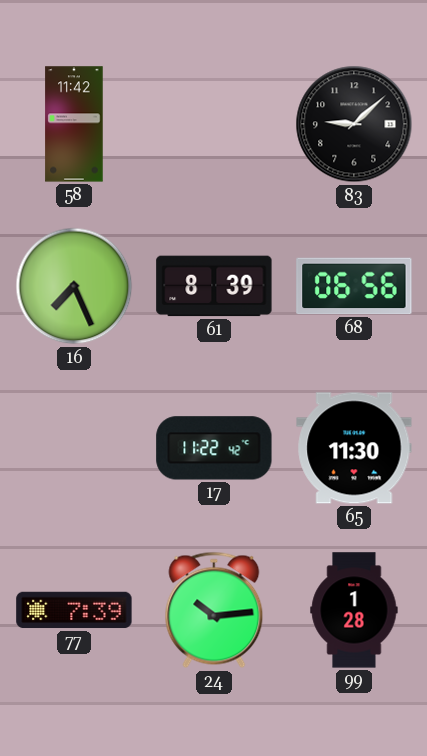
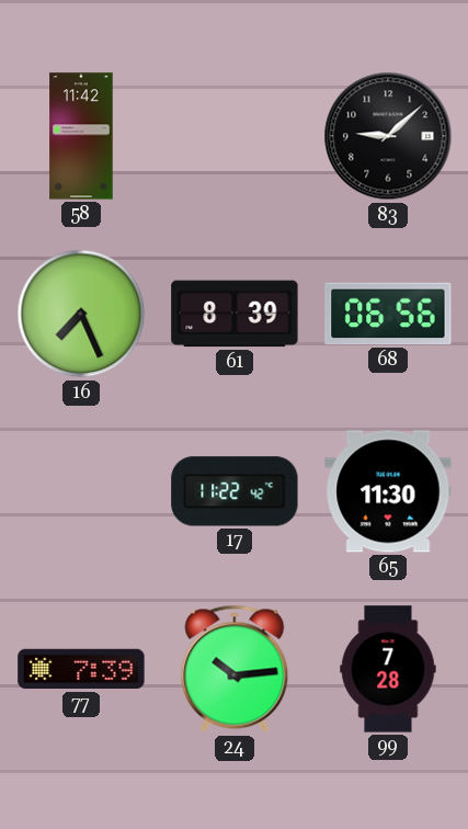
99: 1:28 -> 7:28 (388, 669)
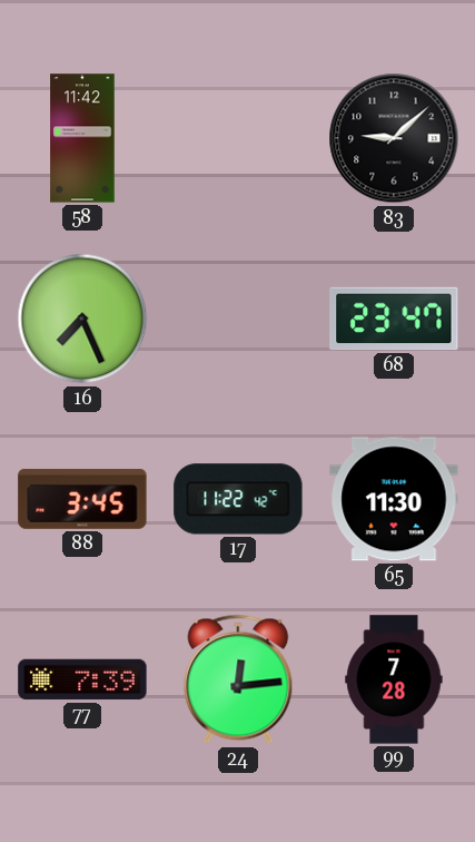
61: 8:39 -> none (235, 314)
68: 06:56 -> 23:47 (394, 319)
88: none -> 3:45 (82, 499)
24: 10:14 -> 12:14 (238, 679)
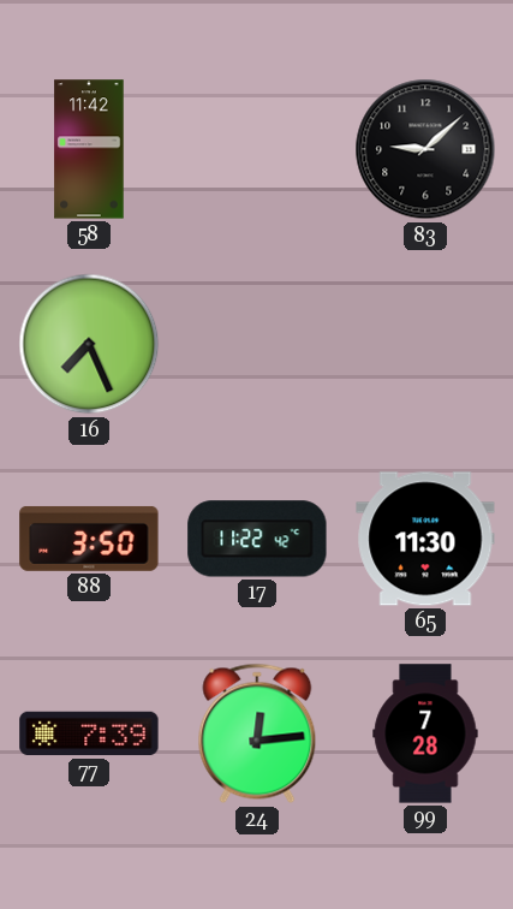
68: 23:47 -> none (394, 319)
88: 3:45 -> 3:50 (89, 539)
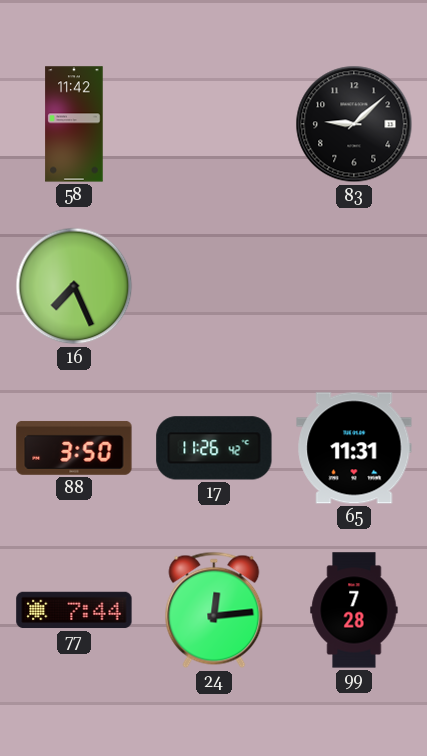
17: 11:22 -> 11:26 (214, 448)
65: 11:30 -> 11:31 (354, 448)
77: 7:39 -> 7:44 (74, 610)
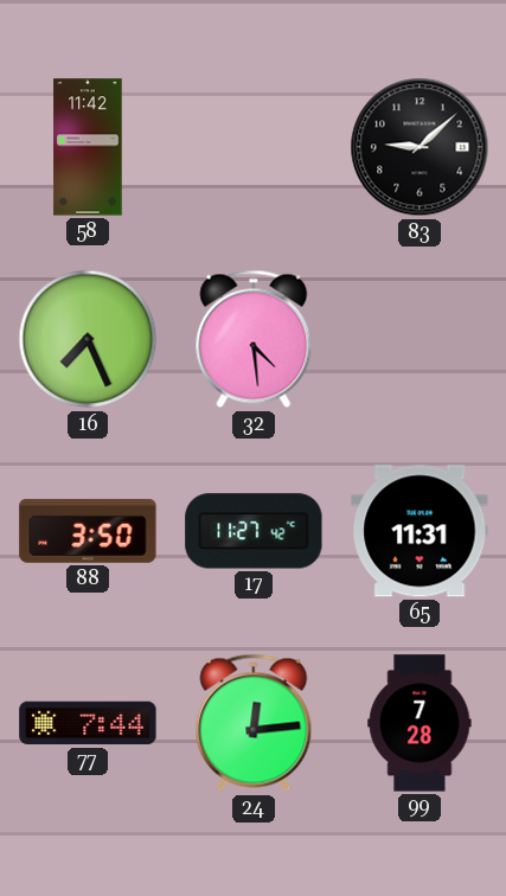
32: none -> 4:29 (254, 339)
17: 11:26 -> 11:27 (254, 531)
